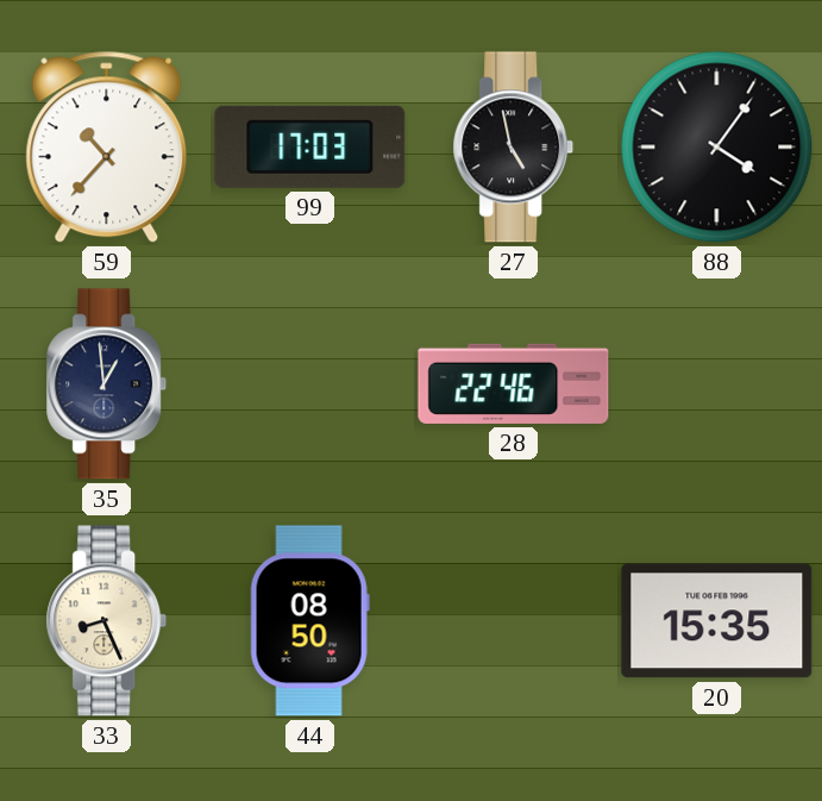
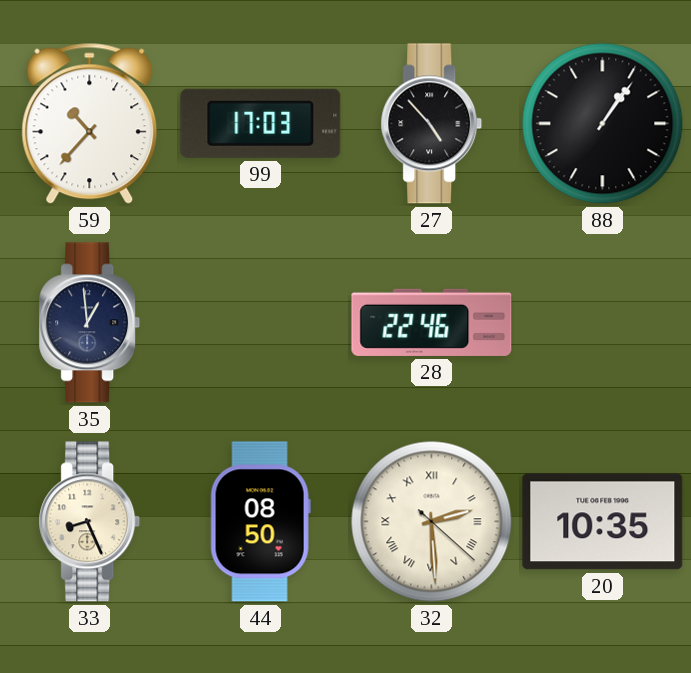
27: 4:58 -> 4:53 (432, 124)
88: 4:06 -> 1:06 (603, 124)
32: none -> 2:29 (432, 522)
20: 15:35 -> 10:35 (603, 522)
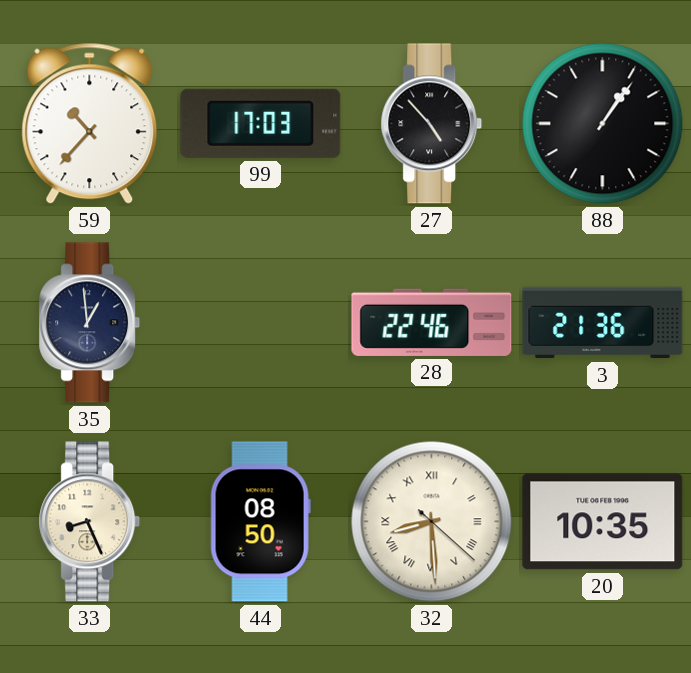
3: none -> 21:36 (603, 323)
32: 2:29 -> 8:29 (432, 522)
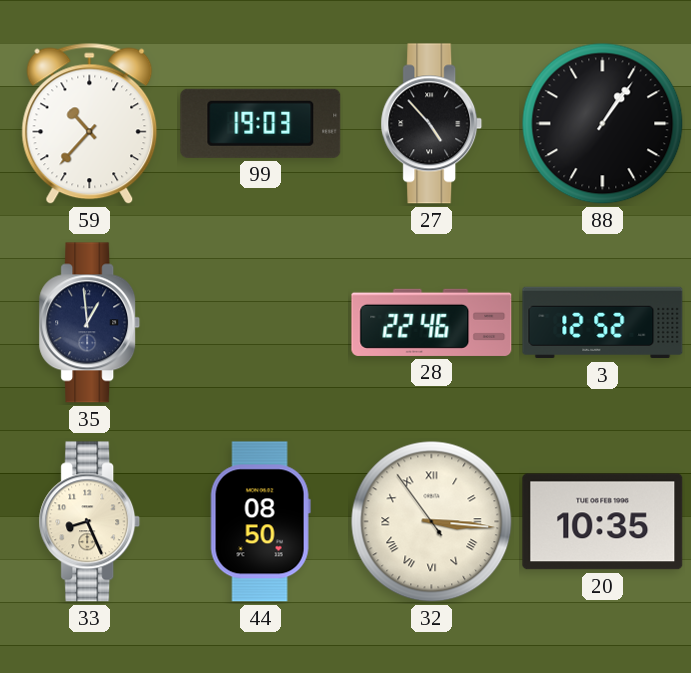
99: 17:03 -> 19:03 (261, 123)
3: 21:36 -> 12:52 (603, 323)
32: 8:29 -> 3:15 (432, 522)
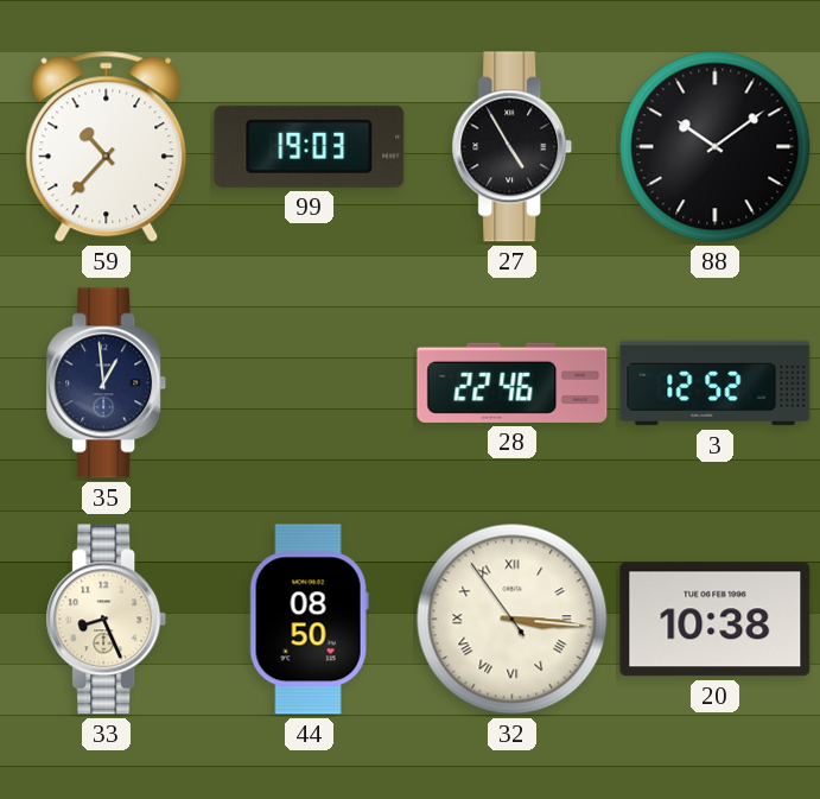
27: 4:53 -> 4:55 (513, 147)
88: 1:06 -> 10:09 (716, 147)
20: 10:35 -> 10:38 (716, 620)
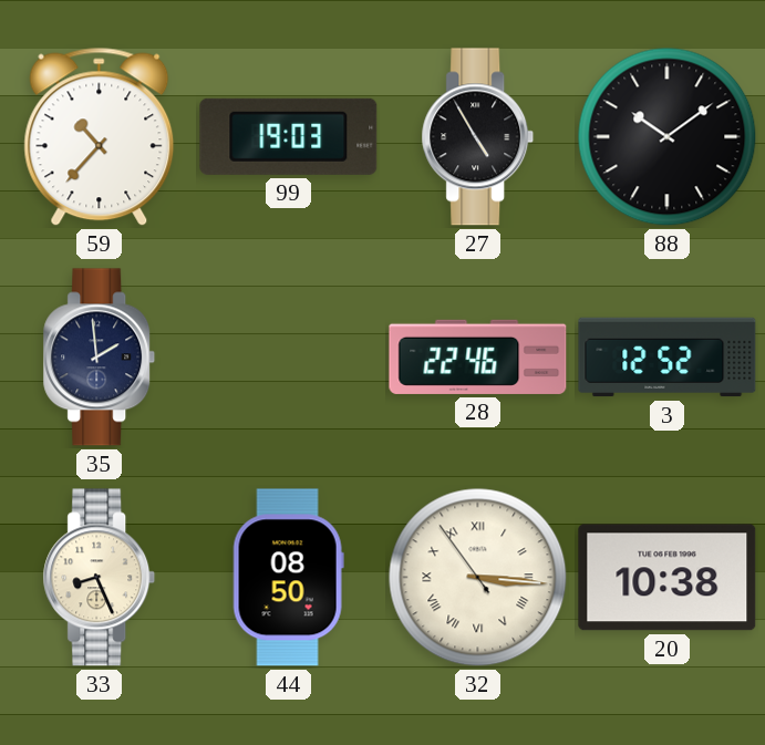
35: 12:59 -> 1:59 (100, 358)
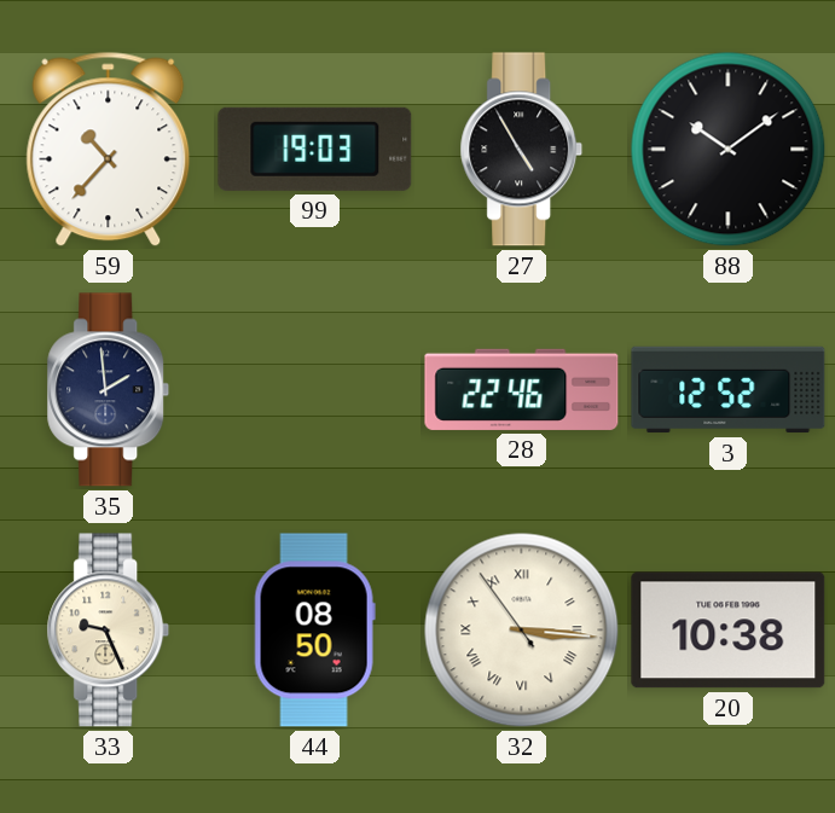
33: 8:26 -> 9:26 (109, 631)
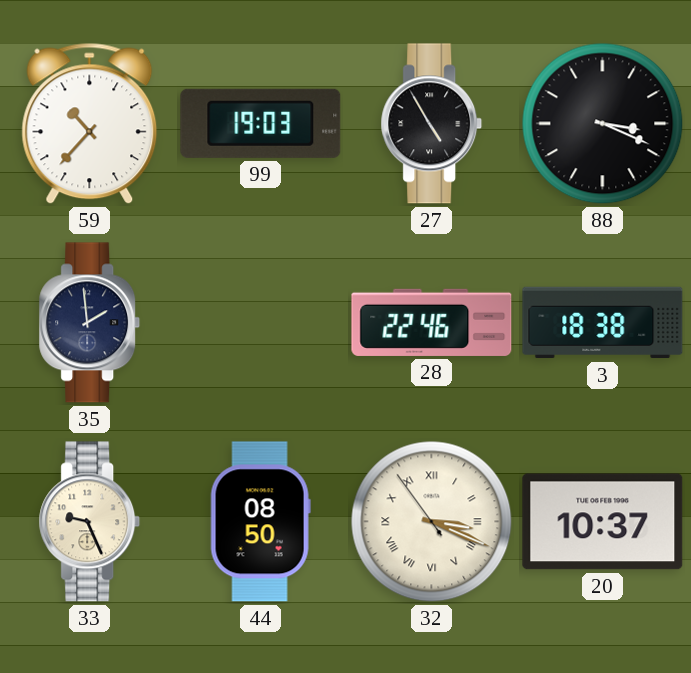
88: 10:09 -> 3:19 (603, 124)
3: 12:52 -> 18:38 (603, 323)
32: 3:15 -> 3:18 (432, 522)
20: 10:38 -> 10:37 (603, 522)
